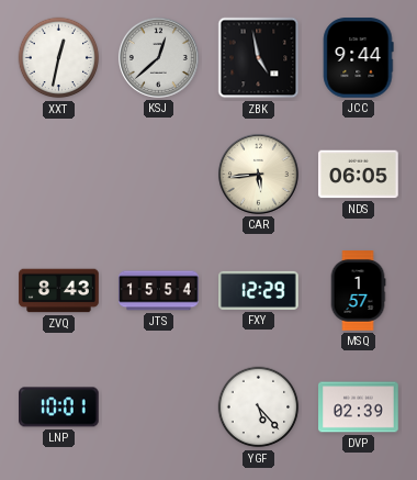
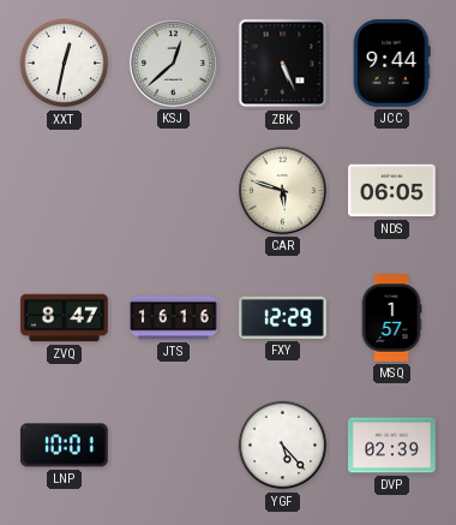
ZBK: 4:58 -> 5:26 (283, 64)
CAR: 5:44 -> 5:48 (282, 190)
ZVQ: 8:43 -> 8:47 (65, 318)
JTS: 15:54 -> 16:16 (174, 318)
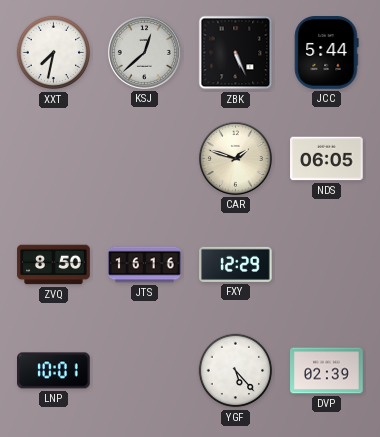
XXT: 12:32 -> 7:32 (54, 53)
JCC: 9:44 -> 5:44 (327, 53)
CAR: 5:48 -> 1:48 (235, 158)
ZVQ: 8:47 -> 8:50 (54, 265)
MSQ: 1:57 -> none (391, 318)
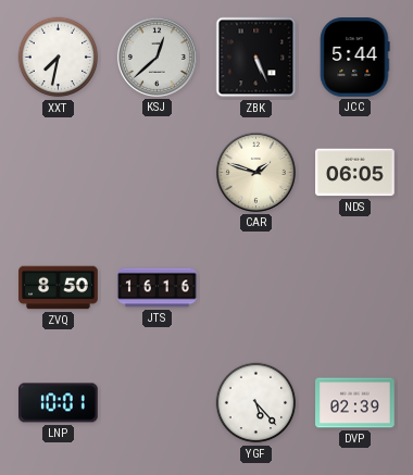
FXY: 12:29 -> none (236, 264)
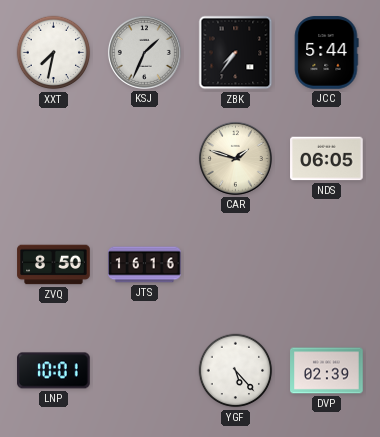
KSJ: 12:38 -> 1:34 (144, 52)
ZBK: 5:26 -> 7:36 (236, 53)
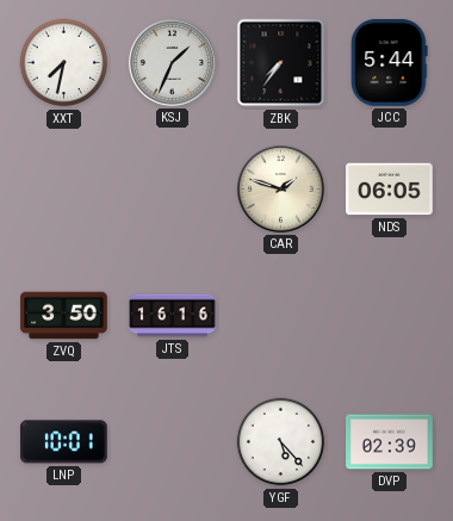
ZVQ: 8:50 -> 3:50 (64, 316)
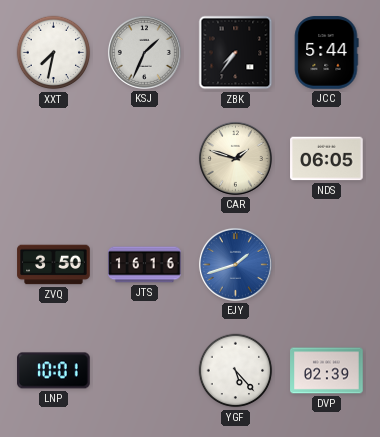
EJY: none -> 1:42 (235, 264)
